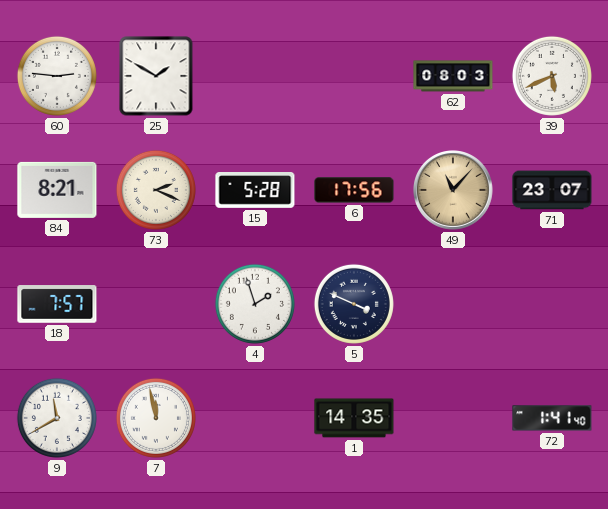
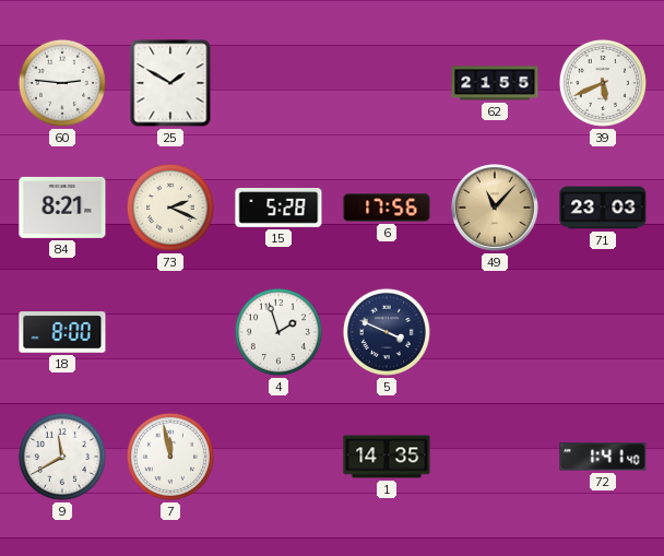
62: 08:03 -> 21:55 (495, 83)
71: 23:07 -> 23:03 (603, 208)
18: 7:57 -> 8:00 (62, 332)
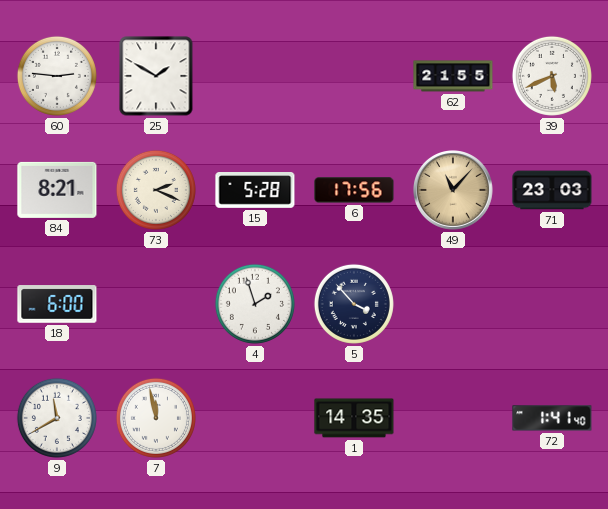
18: 8:00 -> 6:00 (57, 304)
5: 3:49 -> 3:53 (354, 304)
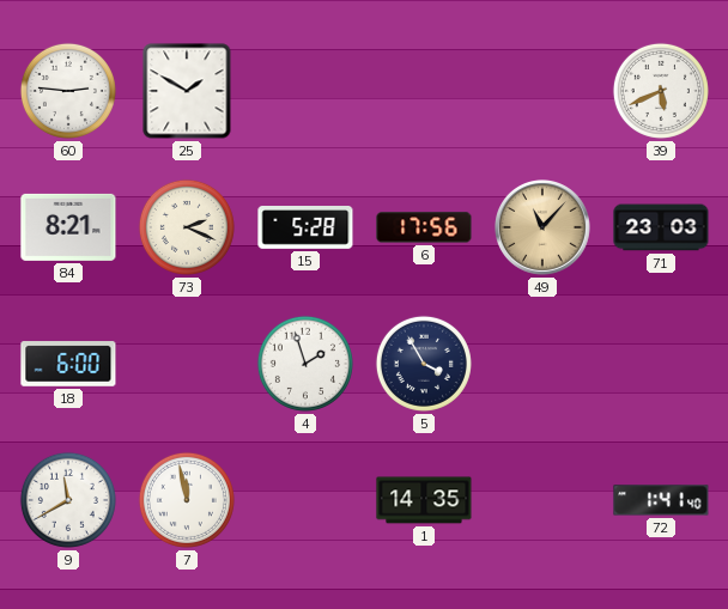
62: 21:55 -> none (453, 76)
5: 3:53 -> 3:55 (424, 364)
